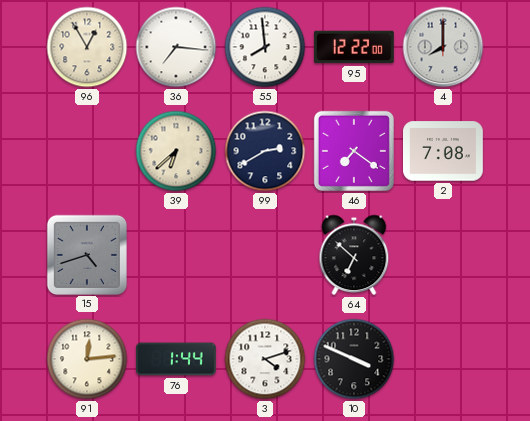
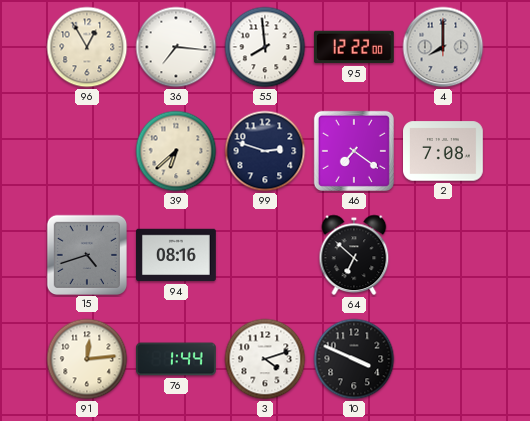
99: 2:40 -> 2:48 (265, 151)
94: none -> 08:16 (177, 255)
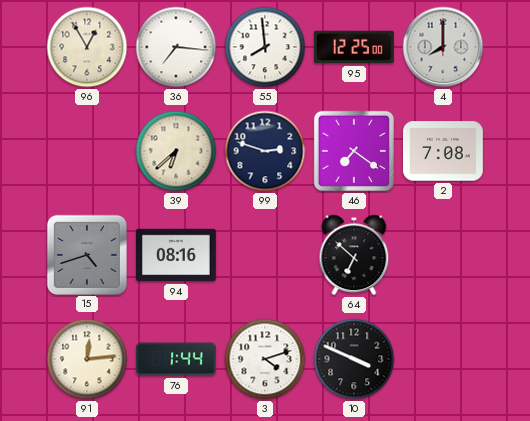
95: 12:22 -> 12:25 (354, 47)
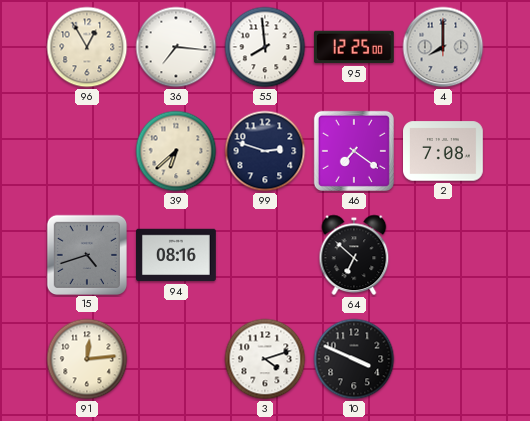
76: 1:44 -> none (176, 359)
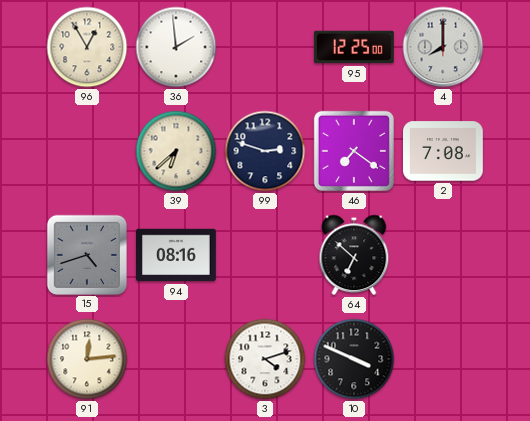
36: 7:16 -> 1:59 (176, 47)
55: 7:59 -> none (265, 47)
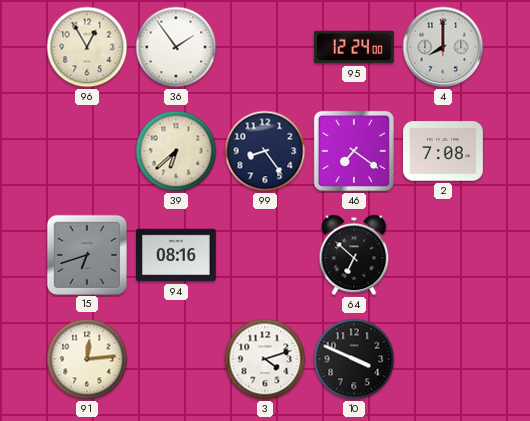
36: 1:59 -> 1:54 (176, 47)
95: 12:25 -> 12:24 (354, 47)
99: 2:48 -> 8:24 (265, 151)
15: 4:42 -> 6:42 (86, 254)
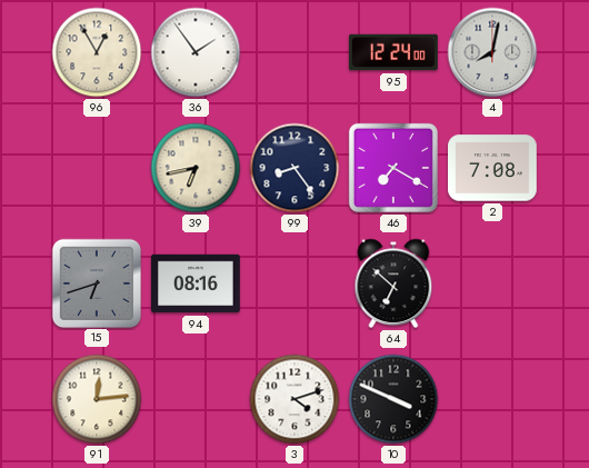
4: 8:00 -> 8:02 (492, 52)
39: 6:38 -> 6:43 (196, 168)
46: 7:21 -> 7:20 (393, 168)
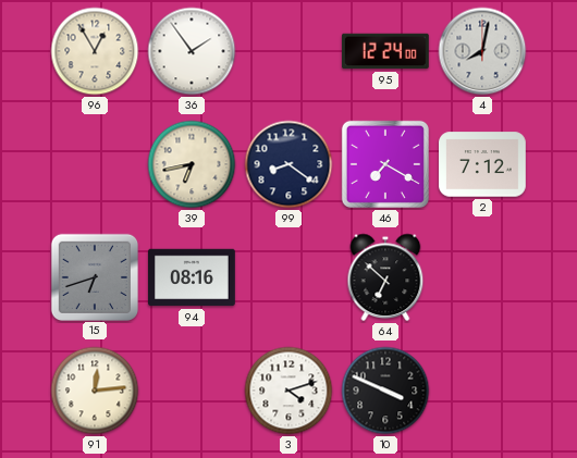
99: 8:24 -> 8:21 (288, 164)
2: 7:08 -> 7:12 (483, 164)
